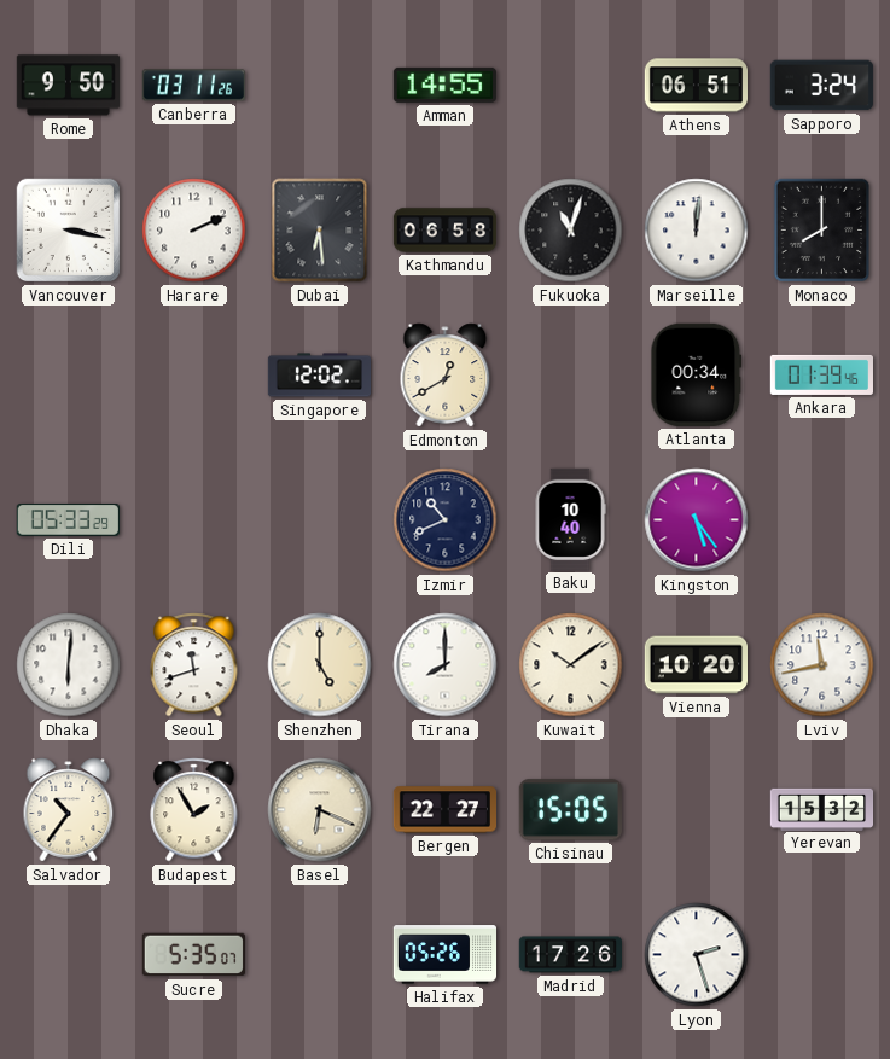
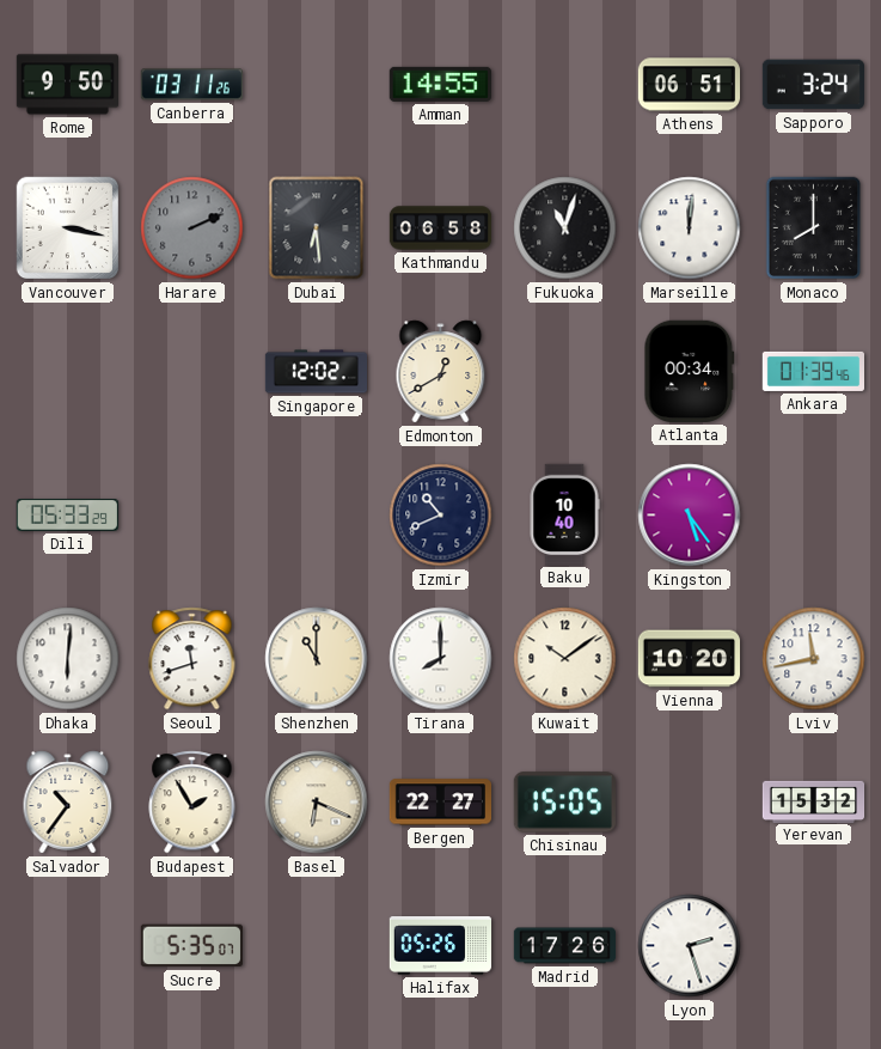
Harare dial: white -> grey (192, 228)
Shenzhen: 5:00 -> 11:00 (317, 659)
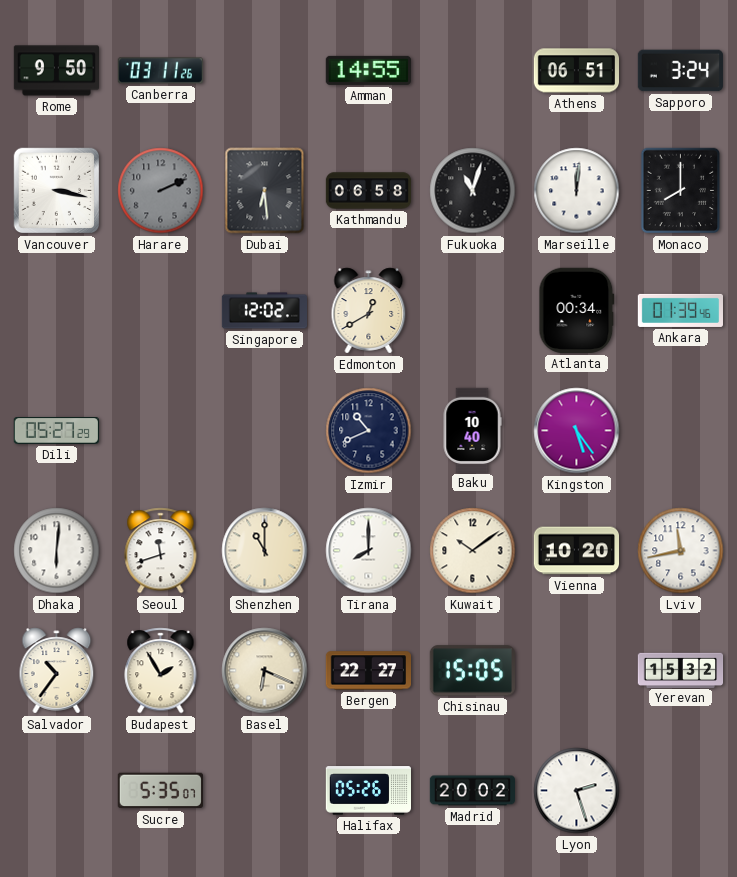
Dili: 05:33 -> 05:27 (56, 431)
Madrid: 17:26 -> 20:02 (472, 791)
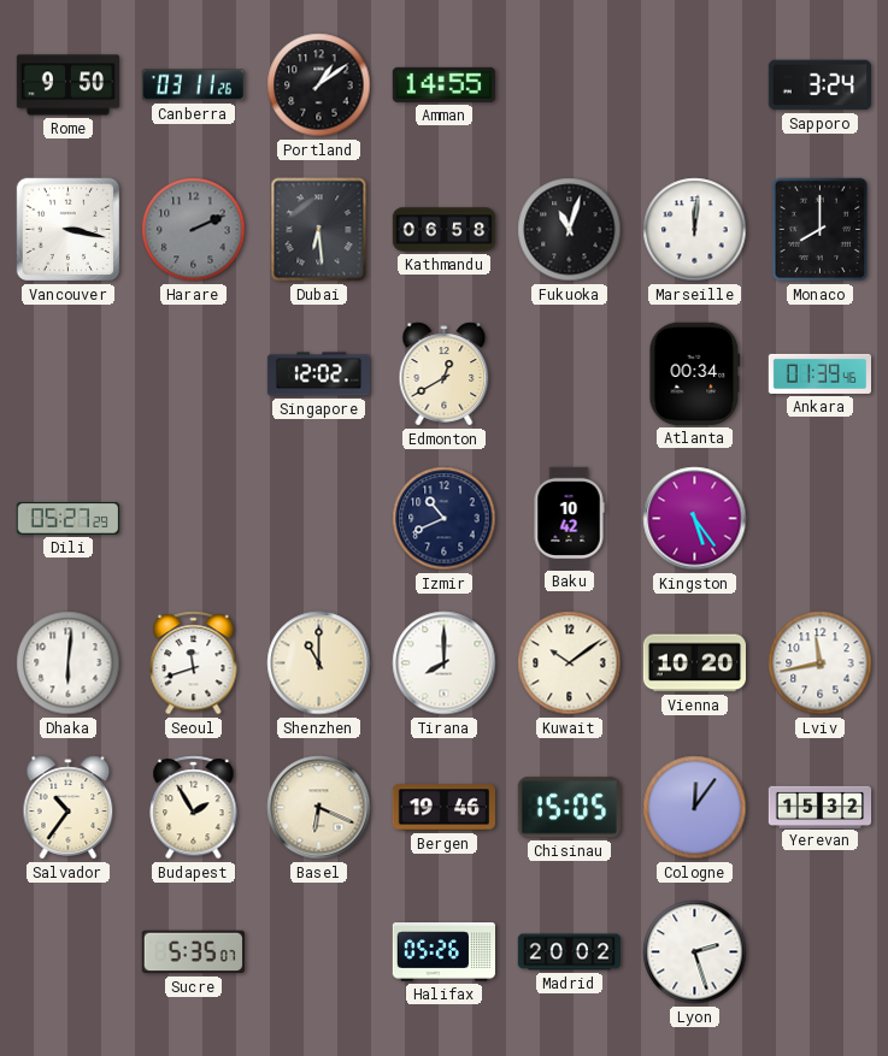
Portland: none -> 1:09 (319, 85)
Athens: 06:51 -> none (576, 71)
Baku: 10:40 -> 10:42 (569, 518)
Bergen: 22:27 -> 19:46 (443, 808)
Cologne: none -> 12:06 (695, 808)
